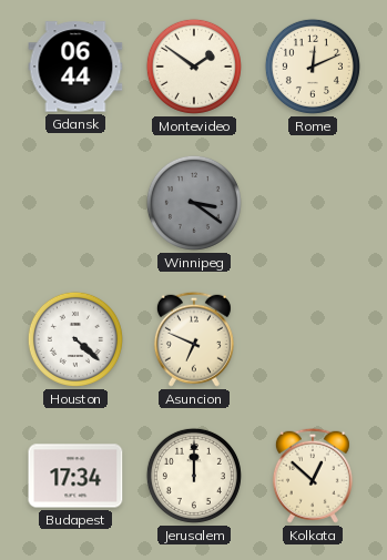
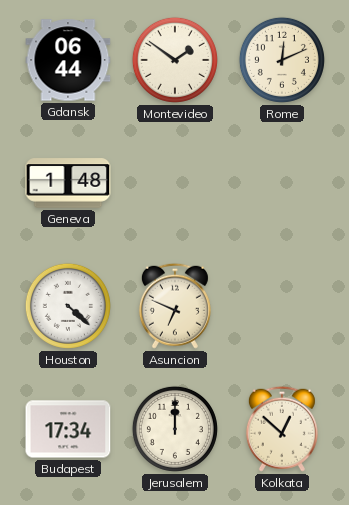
Geneva: none -> 1:48 (68, 183)
Winnipeg: 3:21 -> none (194, 203)
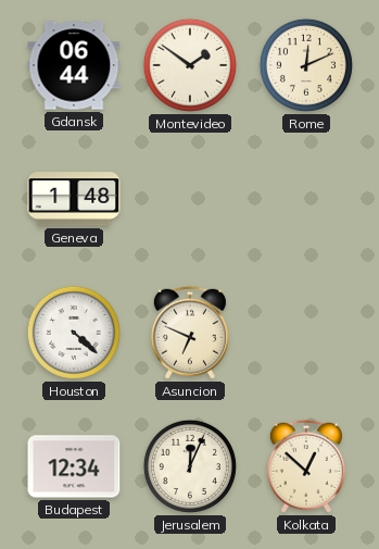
Budapest: 17:34 -> 12:34 (74, 466)
Jerusalem: 12:00 -> 12:04 (190, 466)
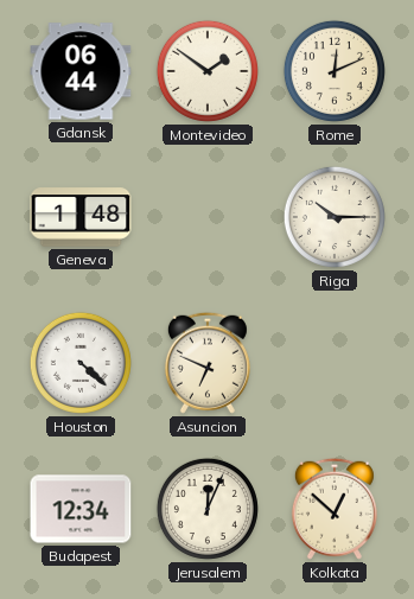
Riga: none -> 10:15 (335, 217)
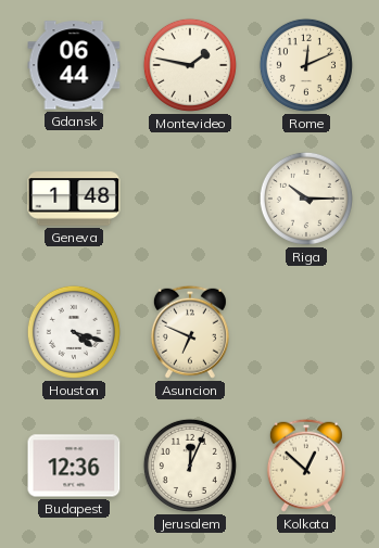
Montevideo: 1:51 -> 1:47 (190, 65)
Houston: 4:22 -> 4:18 (74, 332)
Budapest: 12:34 -> 12:36 (74, 466)
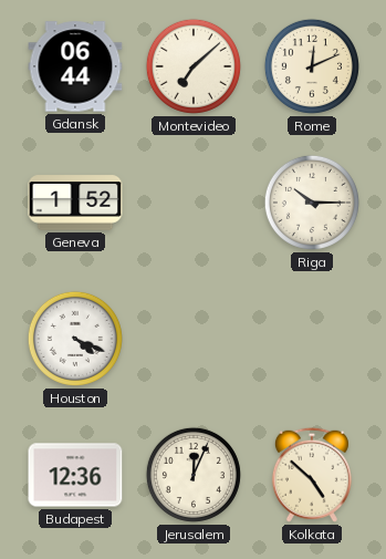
Montevideo: 1:47 -> 7:08 (194, 66)
Geneva: 1:48 -> 1:52 (75, 203)
Houston: 4:18 -> 4:19 (75, 339)
Asuncion: 6:49 -> none (190, 332)
Kolkata: 12:52 -> 4:52 (312, 475)
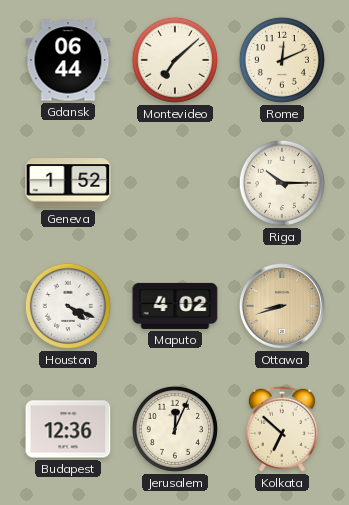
Maputo: none -> 4:02 (175, 306)
Ottawa: none -> 8:42 (282, 306)
Kolkata: 4:52 -> 6:52 (282, 429)
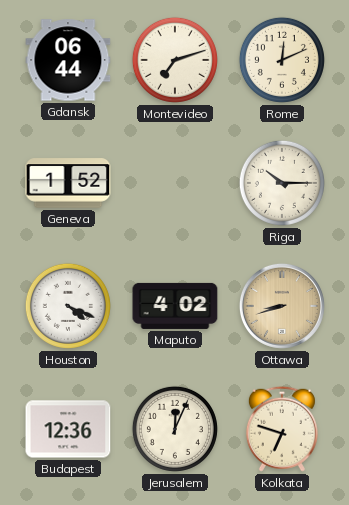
Montevideo: 7:08 -> 7:12 (175, 60)
Kolkata: 6:52 -> 6:48 (282, 429)
